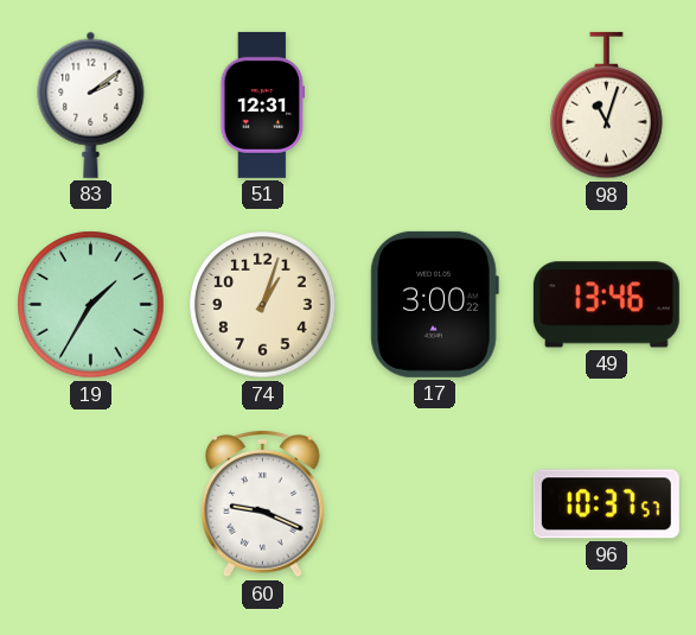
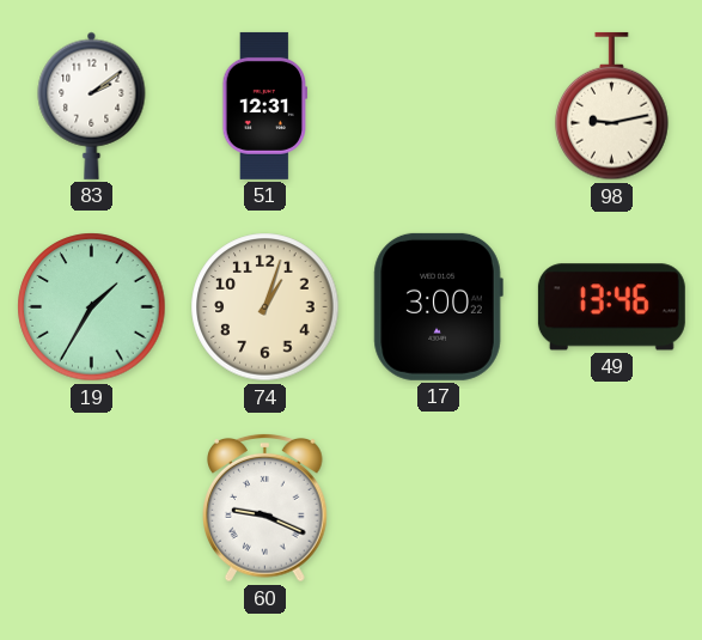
98: 11:03 -> 9:13 (612, 106)
96: 10:37 -> none (606, 504)
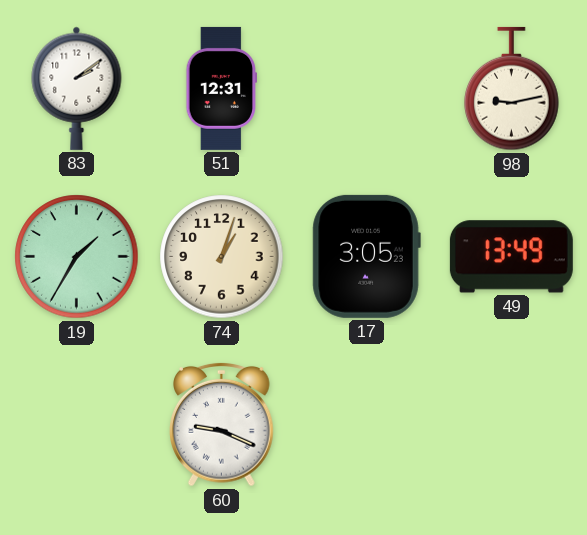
17: 3:00 -> 3:05 (366, 256)
49: 13:46 -> 13:49 (511, 257)
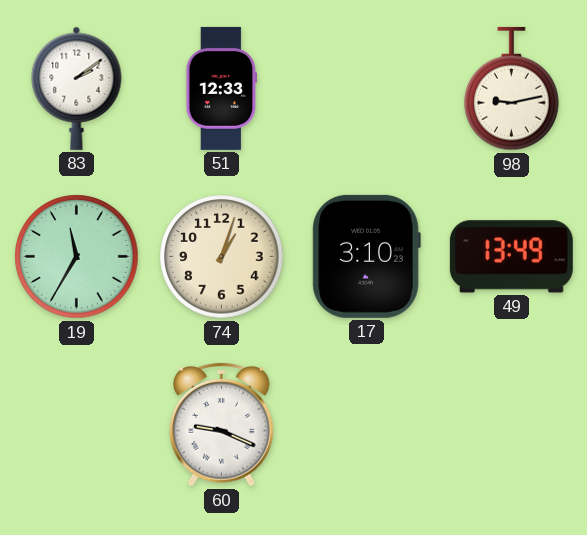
51: 12:31 -> 12:33 (222, 88)
19: 1:35 -> 11:35 (77, 257)
17: 3:05 -> 3:10 (366, 256)
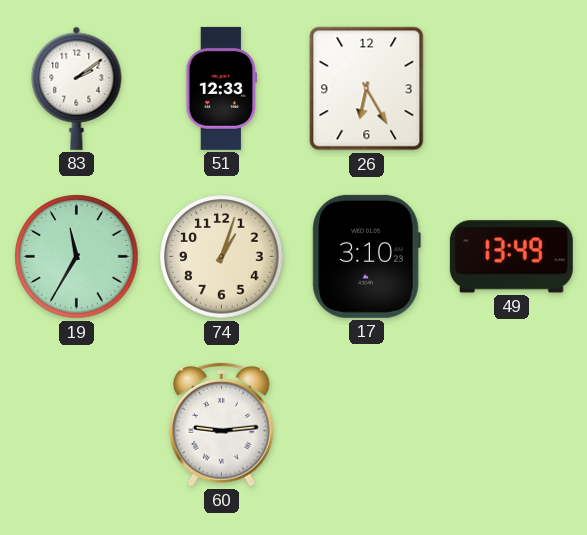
26: none -> 6:25 (367, 89)
98: 9:13 -> none (512, 89)
60: 9:19 -> 9:14 (222, 424)
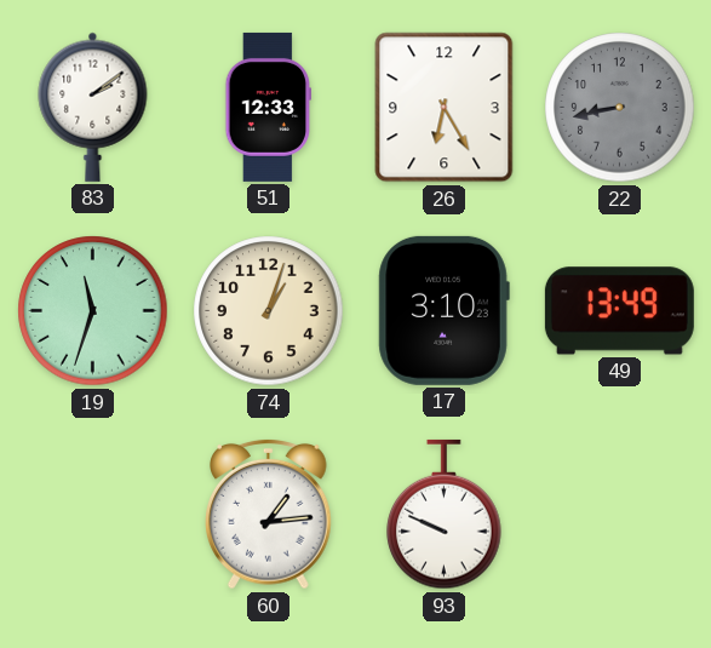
22: none -> 8:43 (620, 108)
19: 11:35 -> 11:33 (93, 311)
60: 9:14 -> 1:14 (269, 514)
93: none -> 9:49 (445, 515)
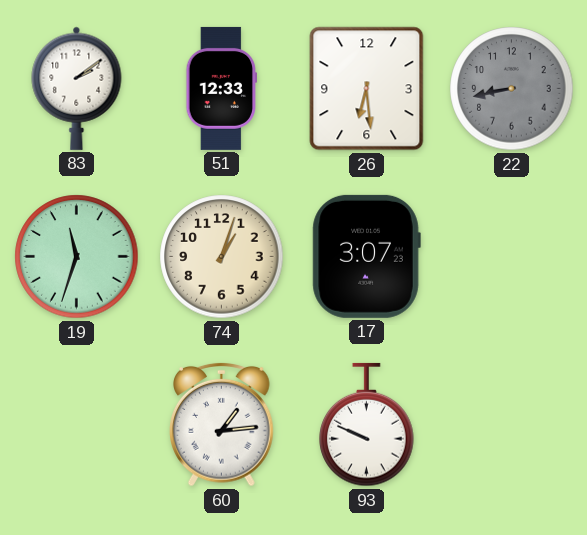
26: 6:25 -> 6:29 (367, 89)
17: 3:10 -> 3:07 (366, 256)
49: 13:49 -> none (619, 311)
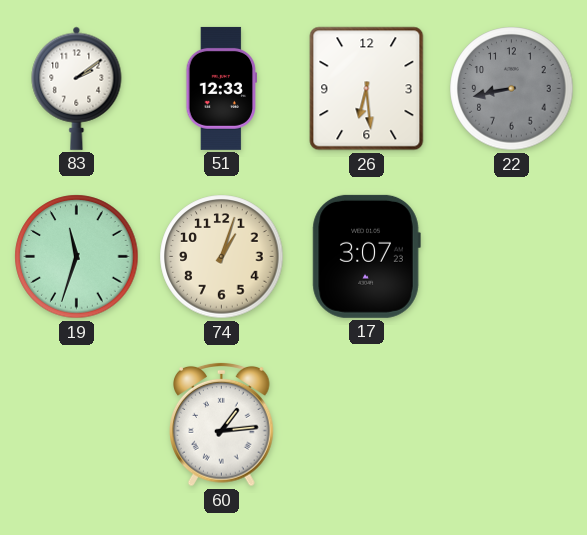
93: 9:49 -> none (367, 425)
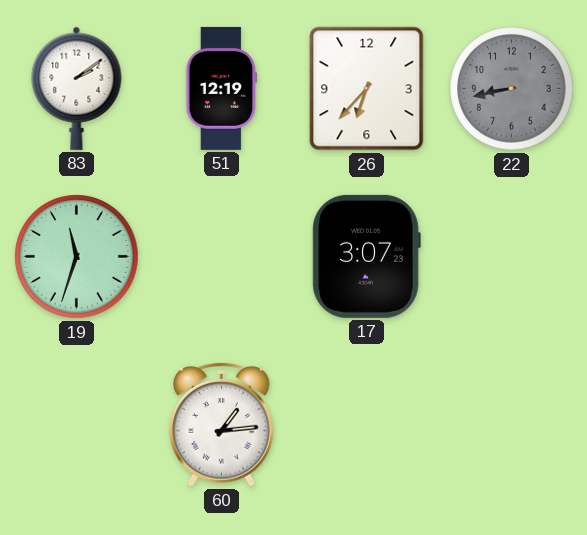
51: 12:33 -> 12:19 (222, 88)
26: 6:29 -> 6:37 (367, 89)
74: 1:03 -> none (222, 257)
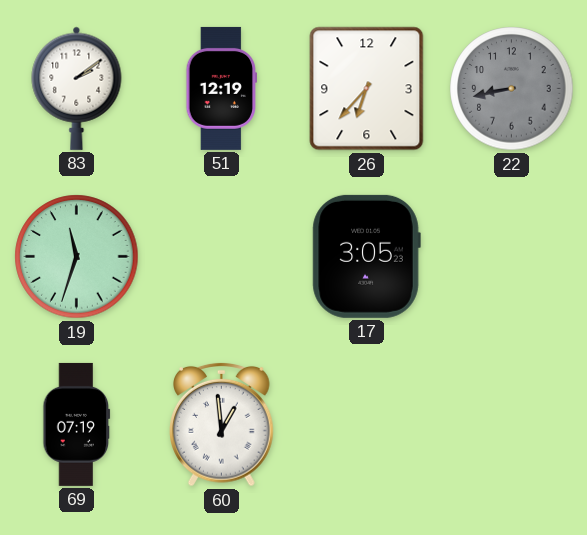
17: 3:07 -> 3:05 (366, 256)
69: none -> 07:19 (77, 424)
60: 1:14 -> 12:59 (222, 424)
